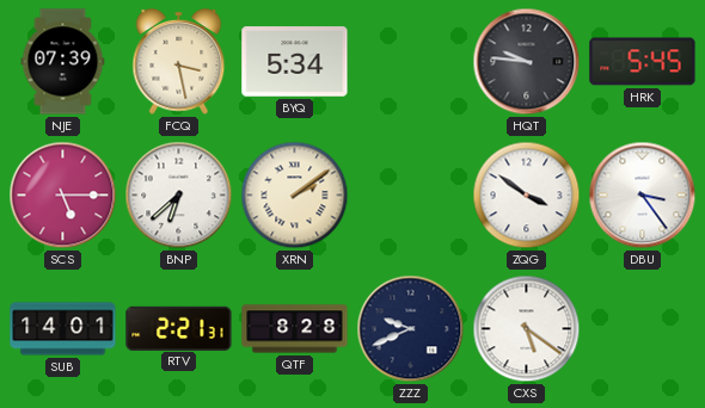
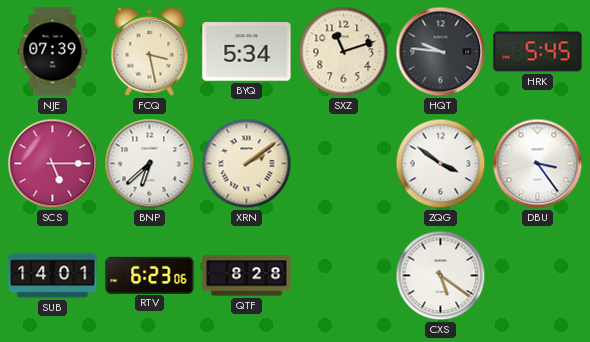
SXZ: none -> 11:12 (344, 52)
RTV: 2:21 -> 6:23 (150, 275)
ZZZ: 9:41 -> none (411, 329)
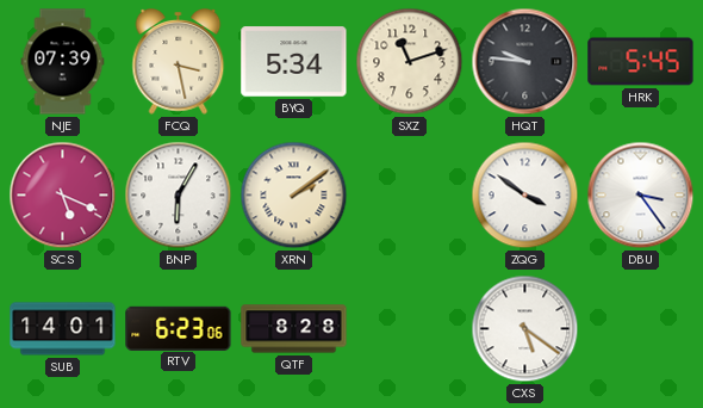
SCS: 5:15 -> 5:19 (63, 196)
BNP: 6:38 -> 6:05 (179, 196)
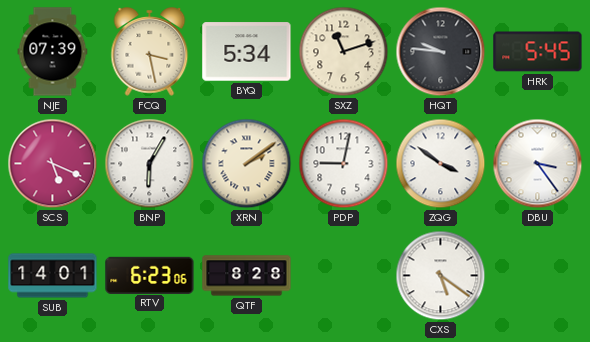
PDP: none -> 9:02 (344, 164)
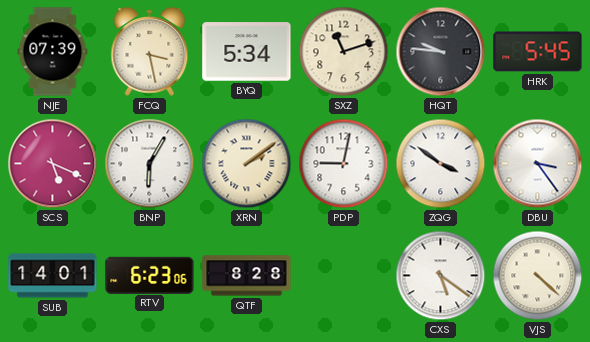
VJS: none -> 4:22 (538, 276)
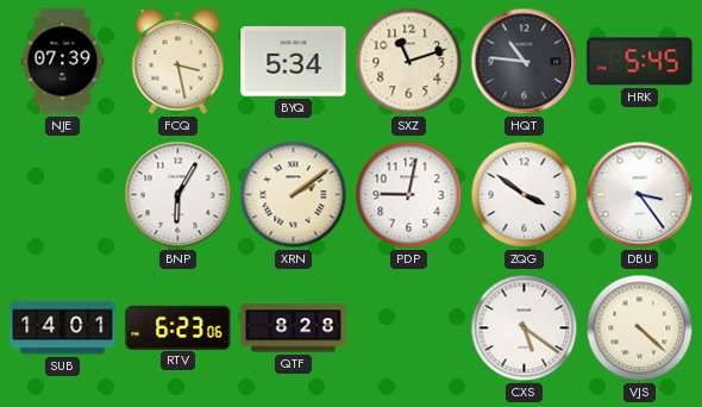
HQT: 9:46 -> 10:46 (525, 62)
SCS: 5:19 -> none (53, 164)
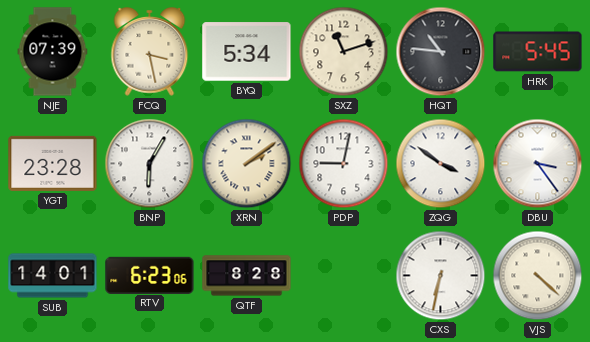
YGT: none -> 23:28 (53, 163)
CXS: 5:21 -> 6:32 (441, 276)
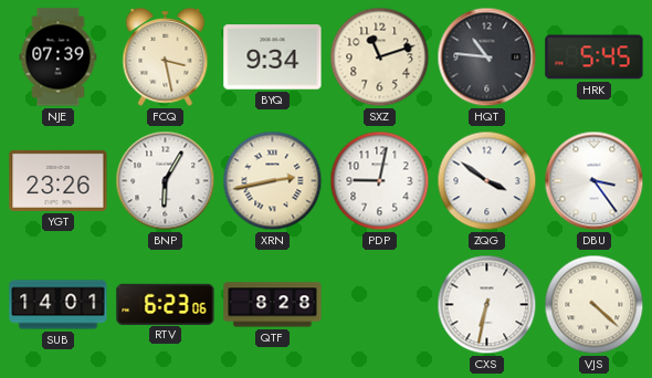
BYQ: 5:34 -> 9:34 (273, 57)
YGT: 23:28 -> 23:26 (59, 180)
XRN: 2:09 -> 2:43 (273, 181)
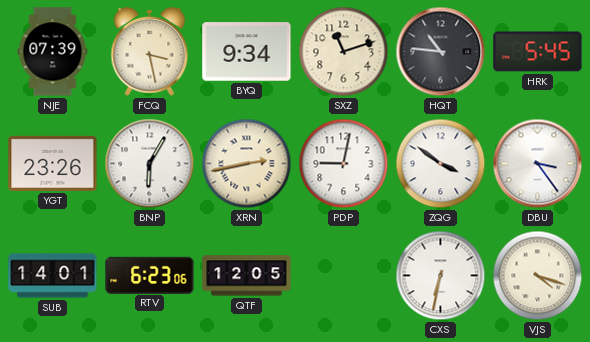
QTF: 8:28 -> 12:05 (247, 276)
VJS: 4:22 -> 4:18 (538, 276)
